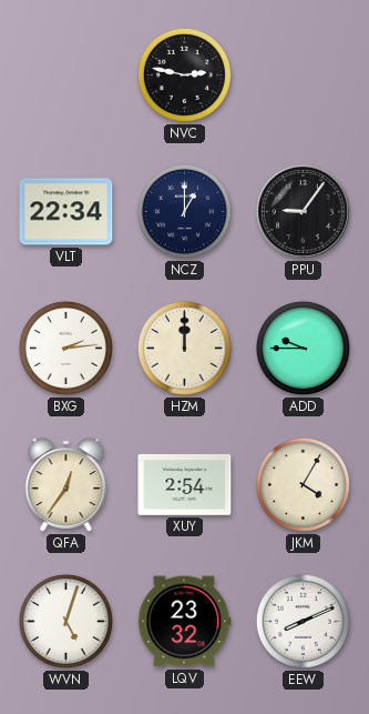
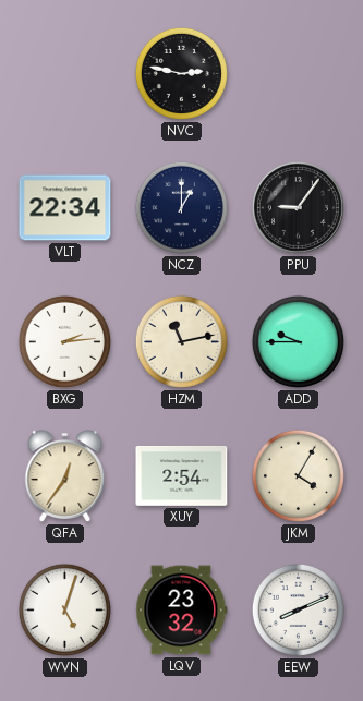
HZM: 12:00 -> 11:13 (181, 341)
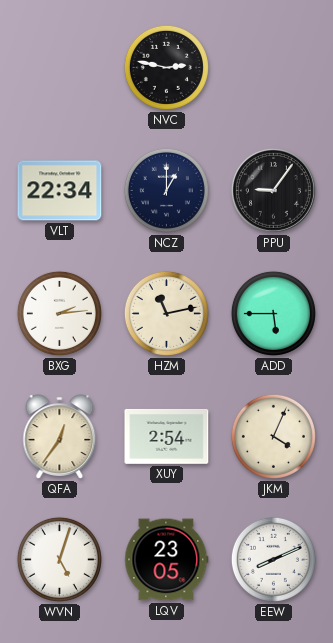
ADD: 9:45 -> 5:45 (273, 313)
JKM: 4:05 -> 4:04 (273, 436)
LQV: 23:32 -> 23:05 (167, 560)
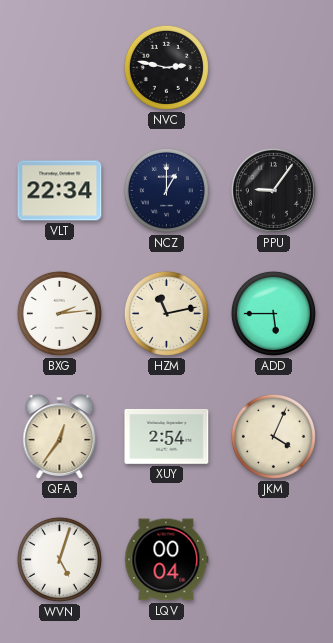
LQV: 23:05 -> 00:04 (167, 560)
EEW: 8:11 -> none (273, 559)
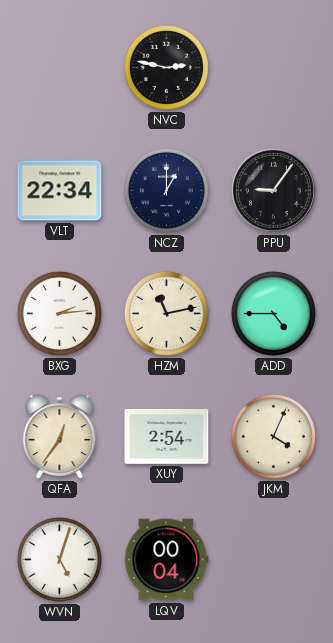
ADD: 5:45 -> 4:45 (273, 313)
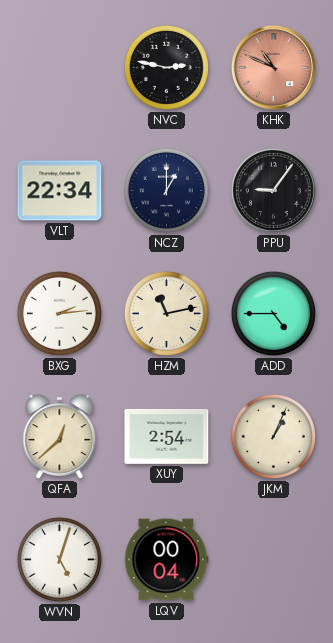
KHK: none -> 10:49 (273, 67)
QFA: 12:36 -> 12:38 (60, 437)
JKM: 4:04 -> 1:04 (273, 436)
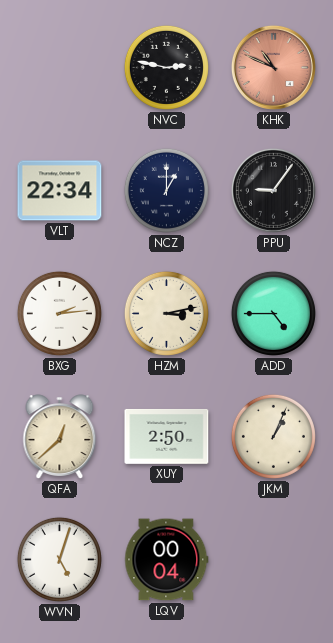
HZM: 11:13 -> 3:13 (166, 313)
XUY: 2:54 -> 2:50 (167, 437)
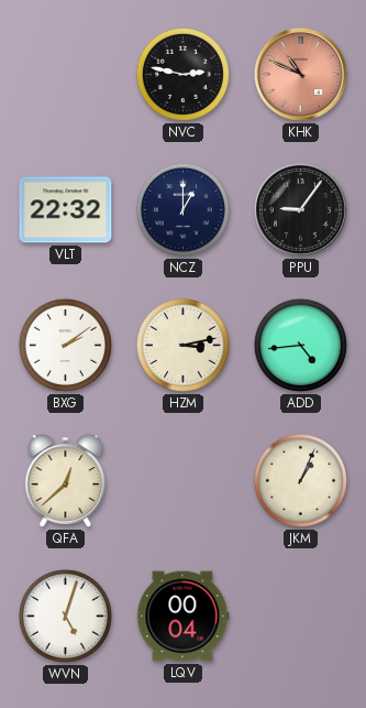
VLT: 22:34 -> 22:32 (66, 210)
BXG: 2:14 -> 2:09 (65, 345)
ADD: 4:45 -> 4:44 (300, 345)
XUY: 2:50 -> none (167, 437)
